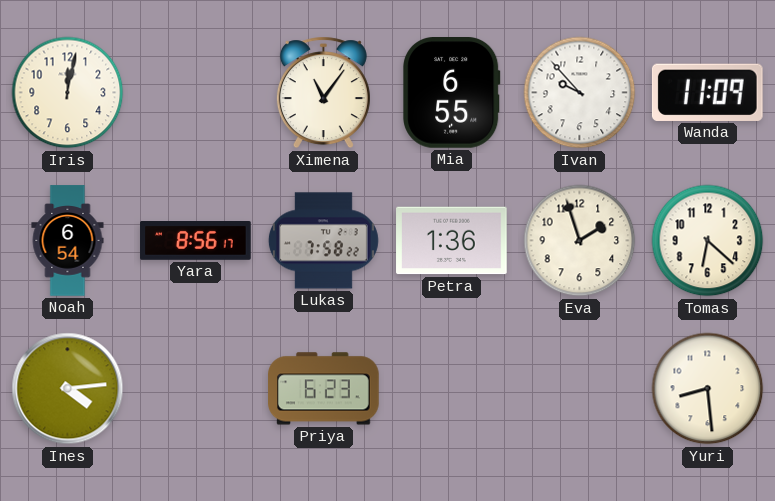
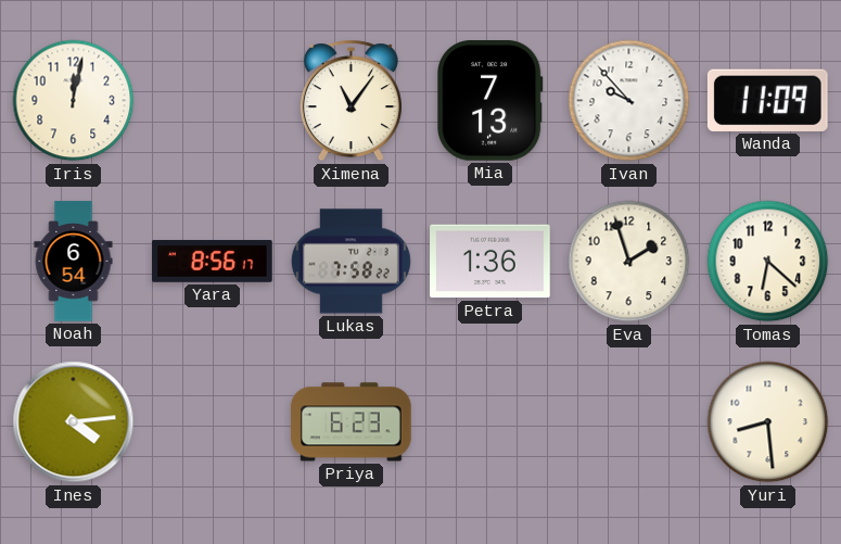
Mia: 6:55 -> 7:13 (490, 101)
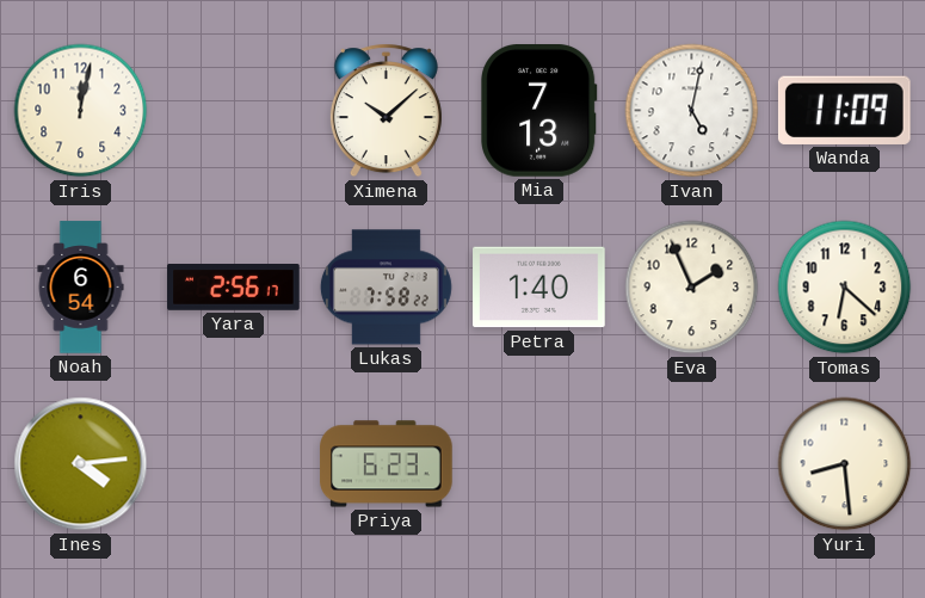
Ximena: 11:06 -> 10:08 (386, 111)
Ivan: 9:53 -> 5:02 (692, 111)
Yara: 8:56 -> 2:56 (234, 288)
Petra: 1:36 -> 1:40 (539, 288)
Eva: 1:57 -> 1:56 (692, 288)
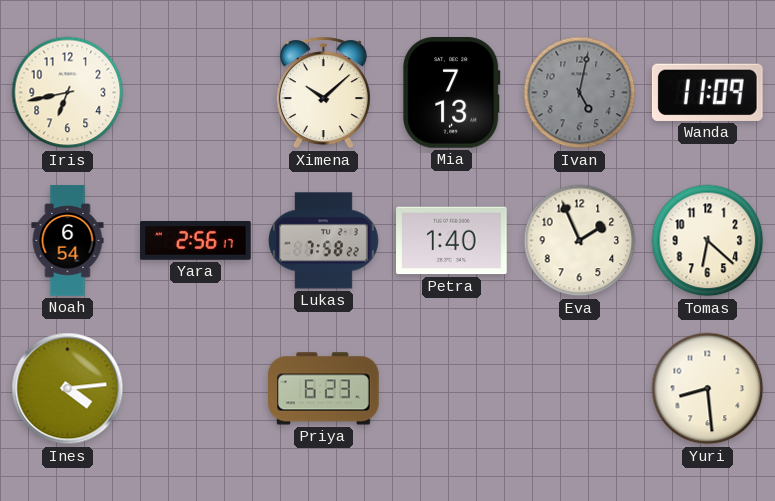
Iris: 12:02 -> 6:43 (68, 93)
Ivan dial: white -> grey (580, 93)
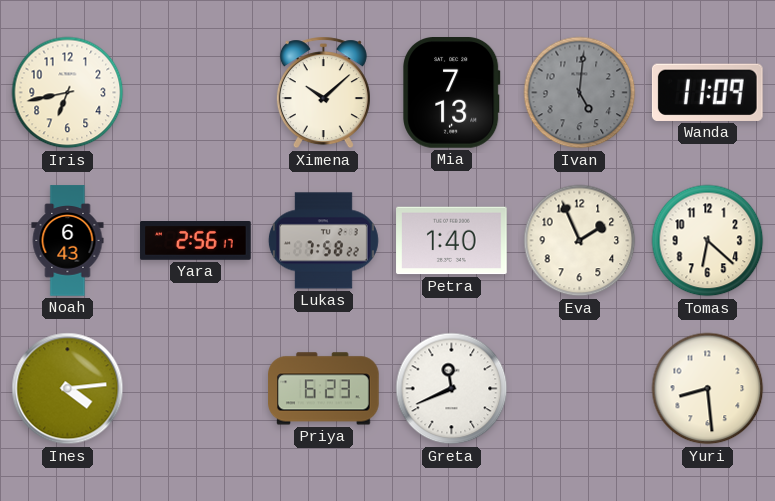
Ivan: 5:02 -> 5:01 (580, 93)
Noah: 6:54 -> 6:43 (68, 241)
Greta: none -> 11:41 (452, 389)
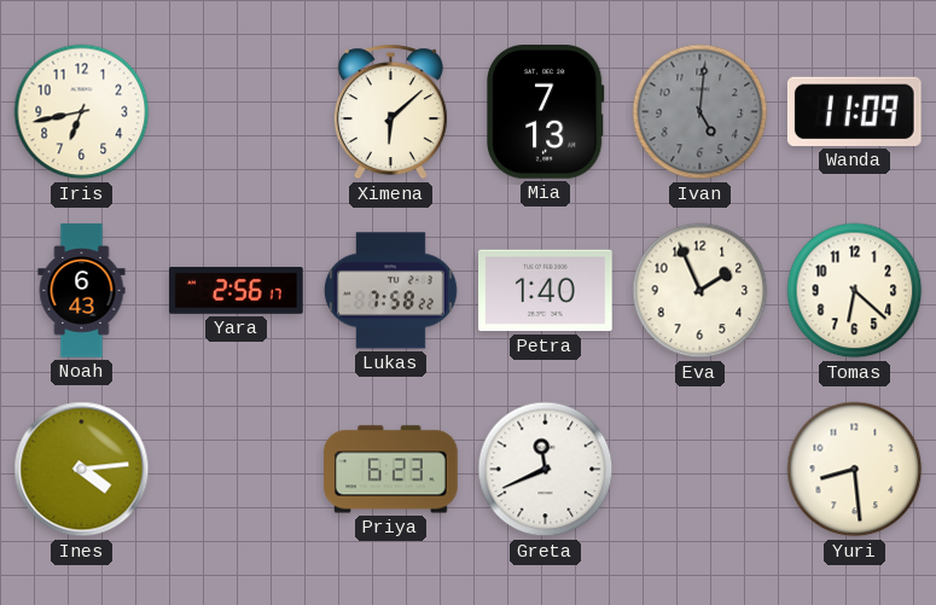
Ximena: 10:08 -> 6:08 (390, 112)
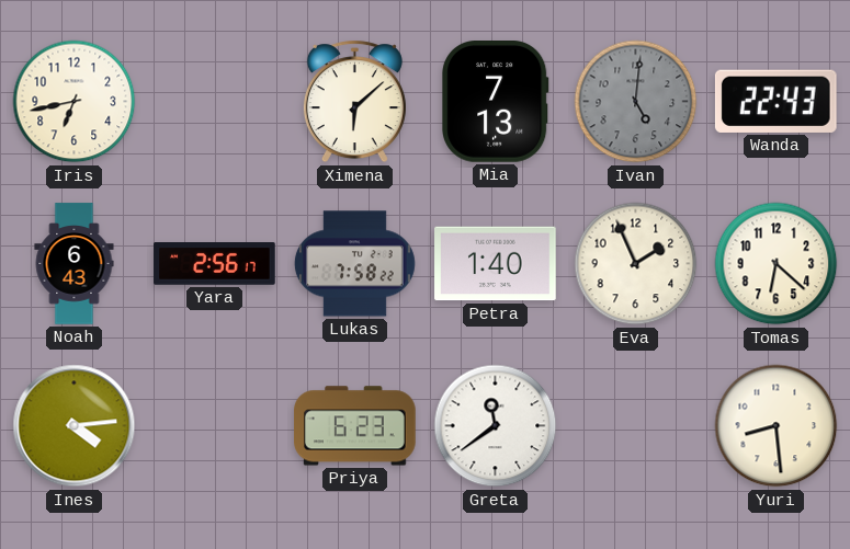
Wanda: 11:09 -> 22:43 (775, 101)
Greta: 11:41 -> 11:39 (496, 426)
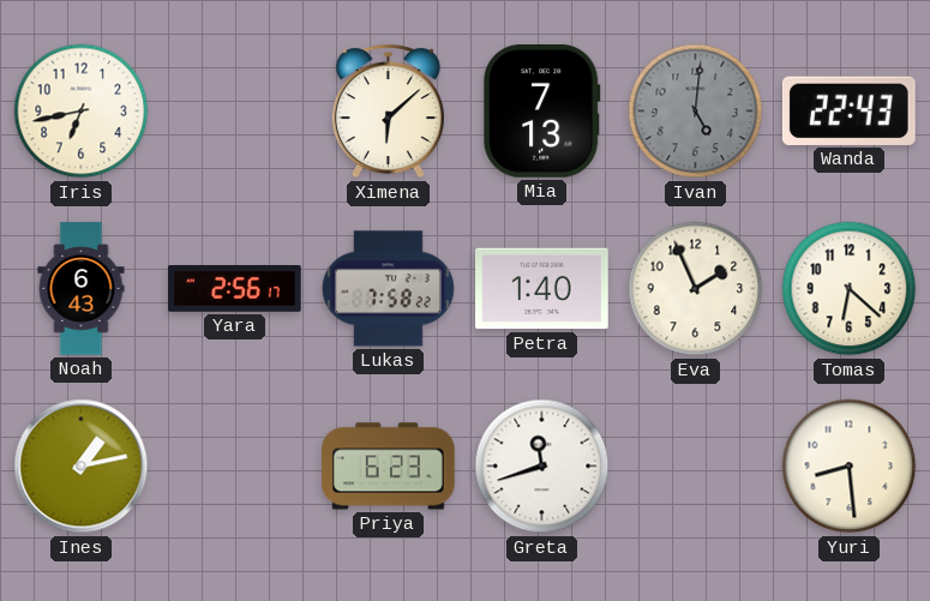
Ines: 4:14 -> 1:13 (82, 467)
Greta: 11:39 -> 11:42 (542, 467)
